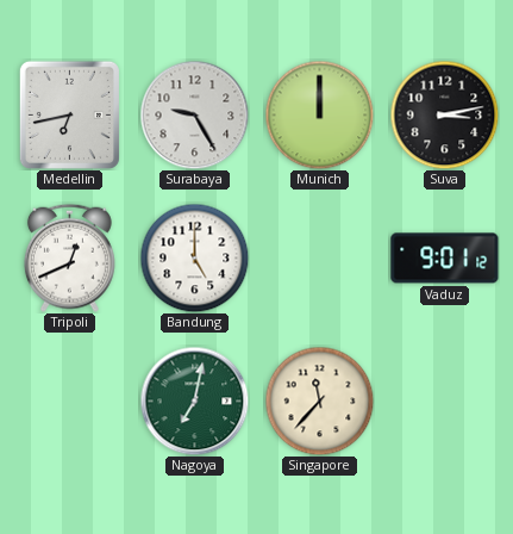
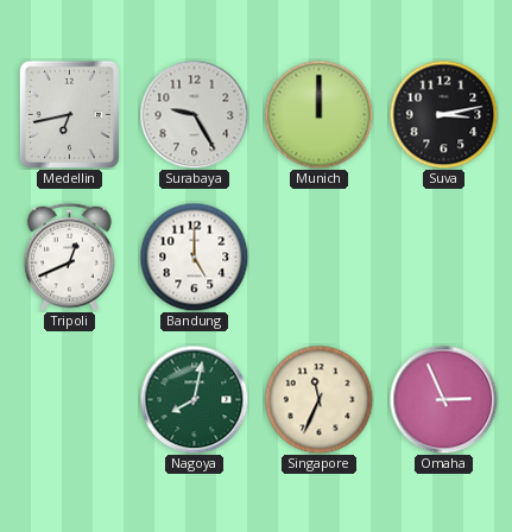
Vaduz: 9:01 -> none (445, 259)
Nagoya: 7:02 -> 8:02 (194, 399)
Singapore: 11:37 -> 11:34 (318, 399)
Omaha: none -> 2:56 (443, 399)
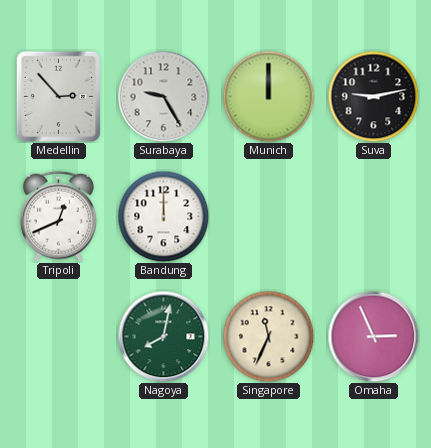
Medellin: 6:43 -> 2:53 (58, 96)
Suva: 3:13 -> 9:13 (373, 96)
Bandung: 5:00 -> 12:00 (163, 216)
